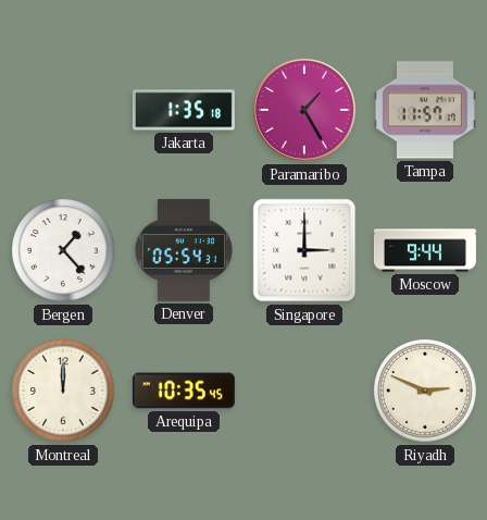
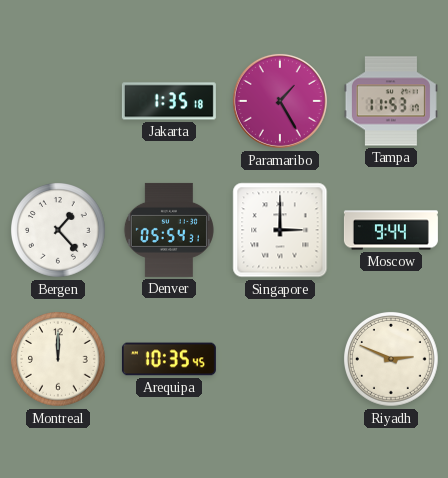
Tampa: 11:57 -> 11:53 (391, 101)
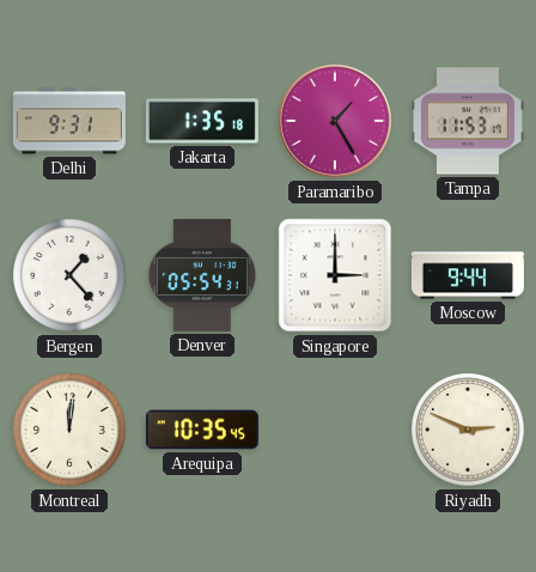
Delhi: none -> 9:31 (69, 121)
Montreal: 12:00 -> 12:01 (71, 431)
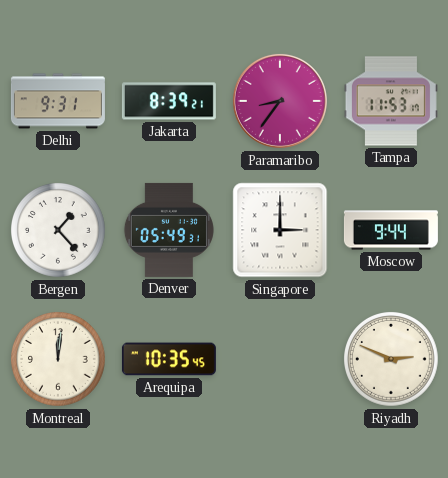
Jakarta: 1:35 -> 8:39 (169, 101)
Paramaribo: 1:25 -> 8:36 (280, 101)
Denver: 05:54 -> 05:49 (169, 230)
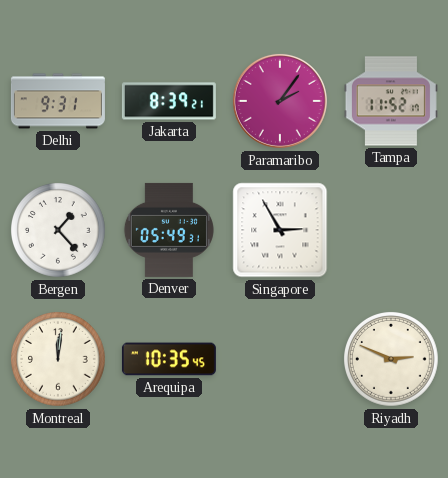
Paramaribo: 8:36 -> 2:06 (280, 101)
Tampa: 11:53 -> 11:52 (391, 101)
Singapore: 3:00 -> 2:55 (280, 230)
Moscow: 9:44 -> none (391, 230)
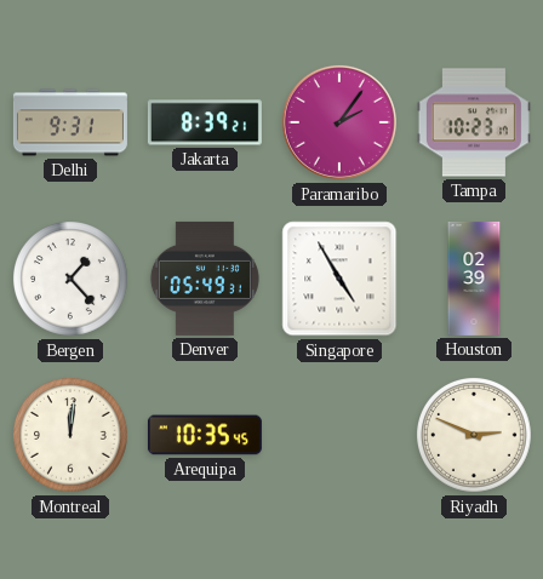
Tampa: 11:52 -> 10:23 (474, 122)
Singapore: 2:55 -> 4:55 (339, 279)
Houston: none -> 02:39 (474, 279)
